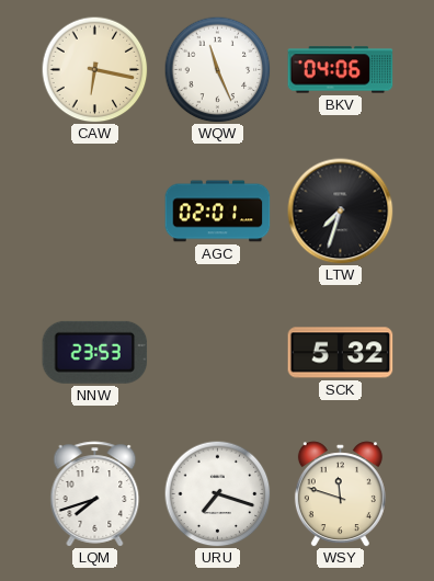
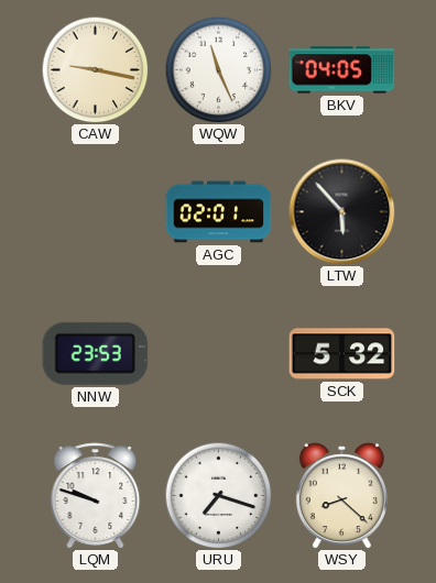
CAW: 6:17 -> 9:17 (95, 69)
BKV: 04:06 -> 04:05 (342, 70)
LTW: 7:33 -> 5:53 (342, 212)
LQM: 7:42 -> 9:48 (96, 496)
WSY: 11:48 -> 8:22 (341, 496)
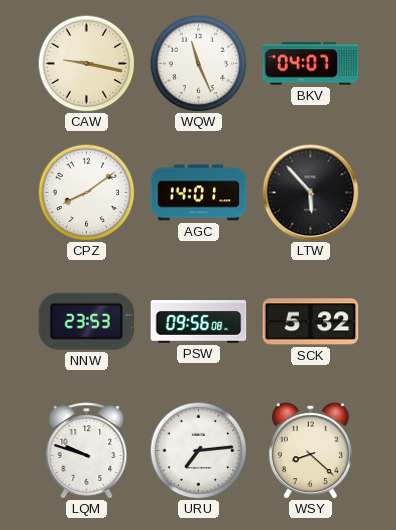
BKV: 04:05 -> 04:07 (311, 64)
CPZ: none -> 8:09 (86, 192)
AGC: 02:01 -> 14:01 (199, 193)
PSW: none -> 09:56 (199, 322)
URU: 7:18 -> 7:14 (198, 450)
